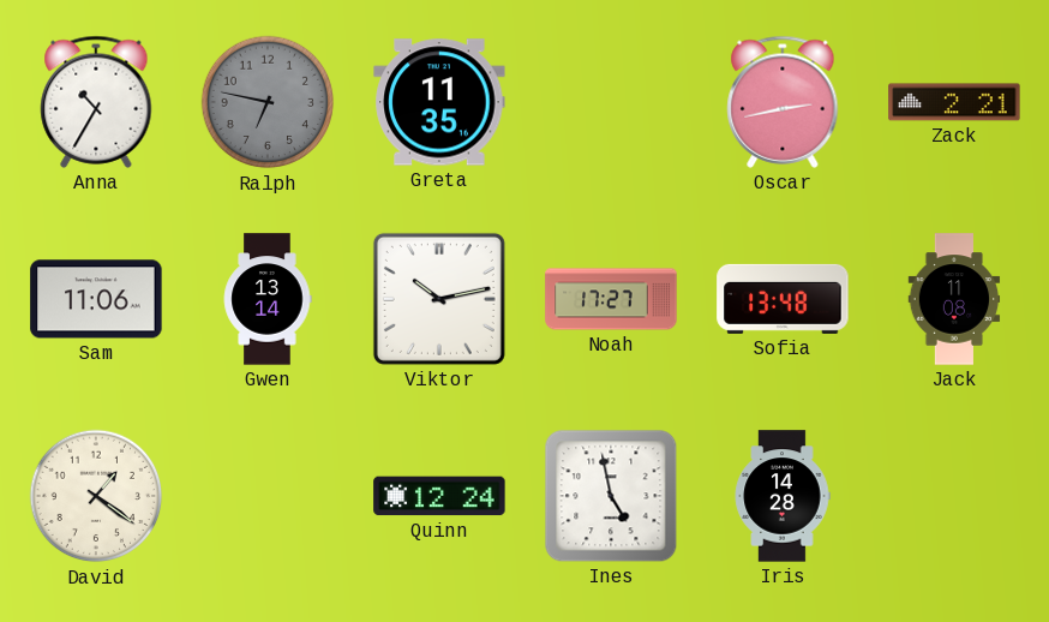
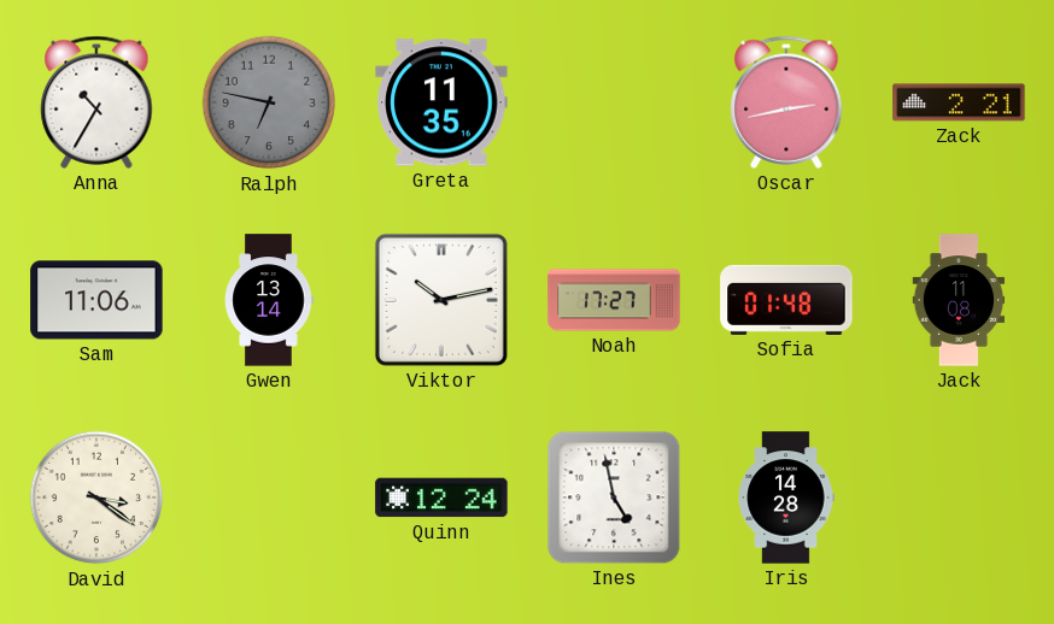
Sofia: 13:48 -> 01:48 (786, 300)
David: 1:21 -> 3:21 (96, 498)
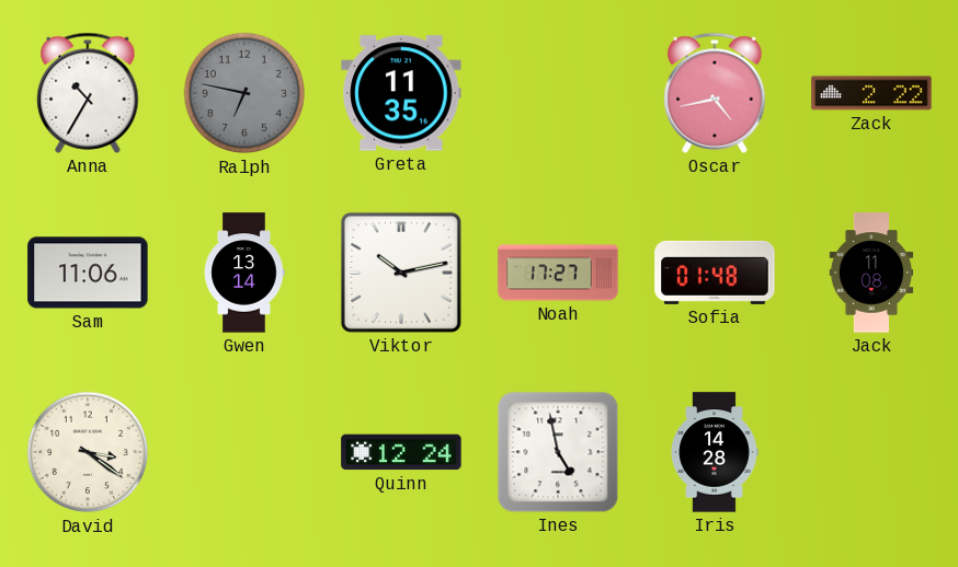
Oscar: 2:43 -> 4:43 (715, 93)
Zack: 2:21 -> 2:22 (871, 93)
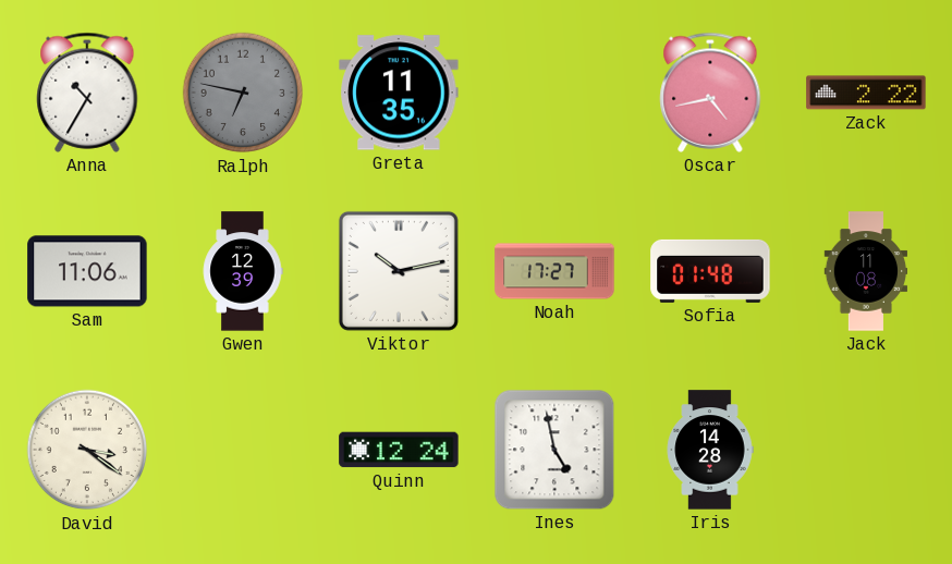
Gwen: 13:14 -> 12:39 (243, 271)
